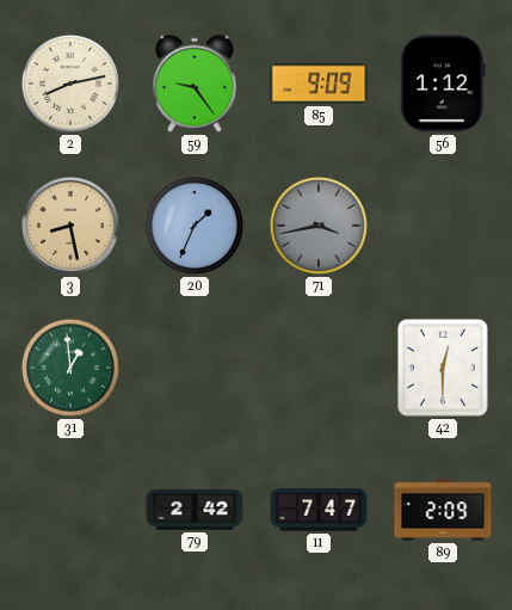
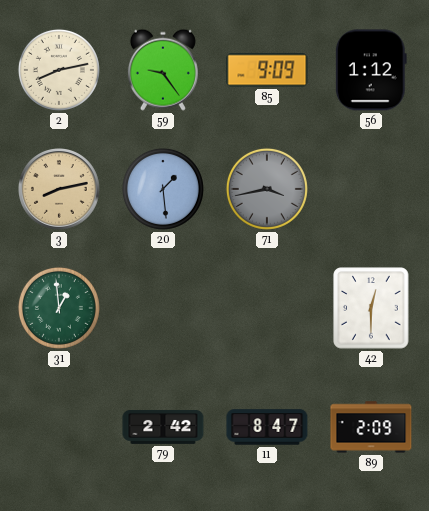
3: 8:28 -> 8:13 (60, 190)
20: 1:34 -> 1:29 (163, 189)
11: 7:47 -> 8:47 (267, 427)
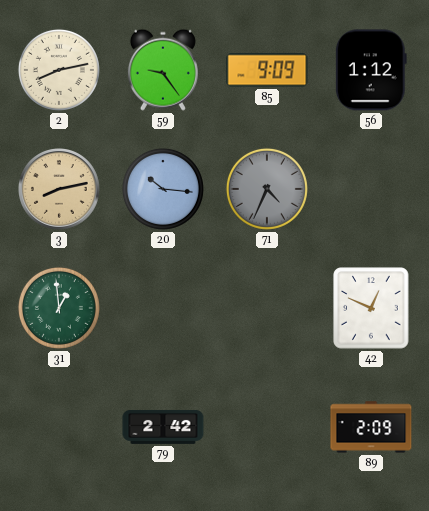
20: 1:29 -> 10:16 (163, 189)
71: 3:43 -> 4:34 (267, 189)
42: 12:30 -> 12:49 (371, 308)
11: 8:47 -> none (267, 427)
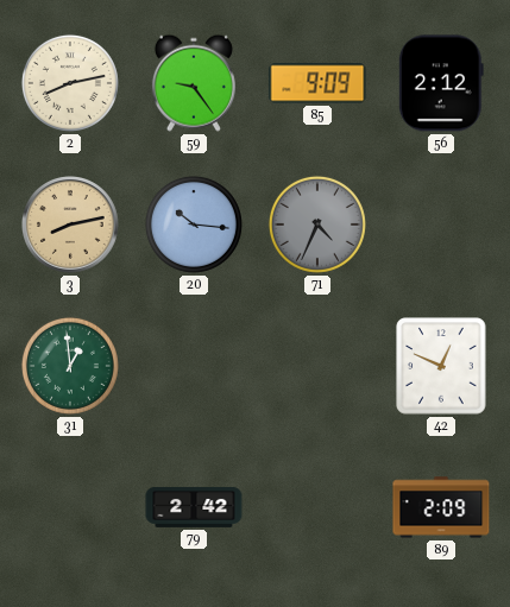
56: 1:12 -> 2:12 (441, 83)
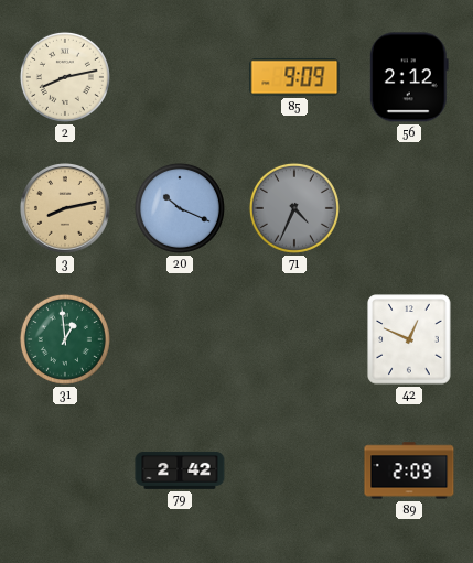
59: 9:24 -> none (194, 83)
20: 10:16 -> 10:19 (180, 208)
